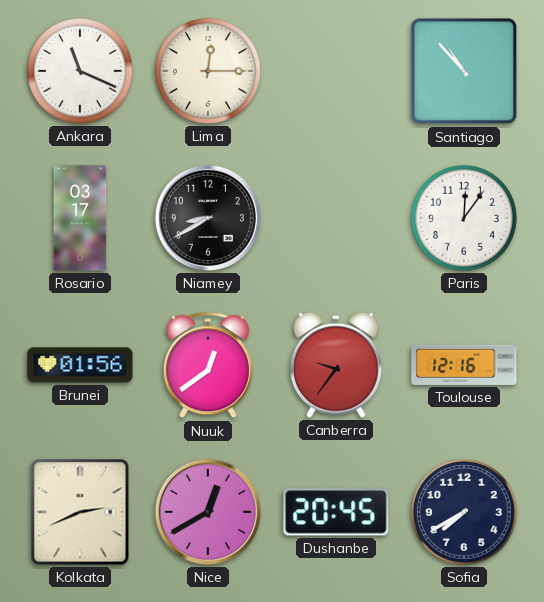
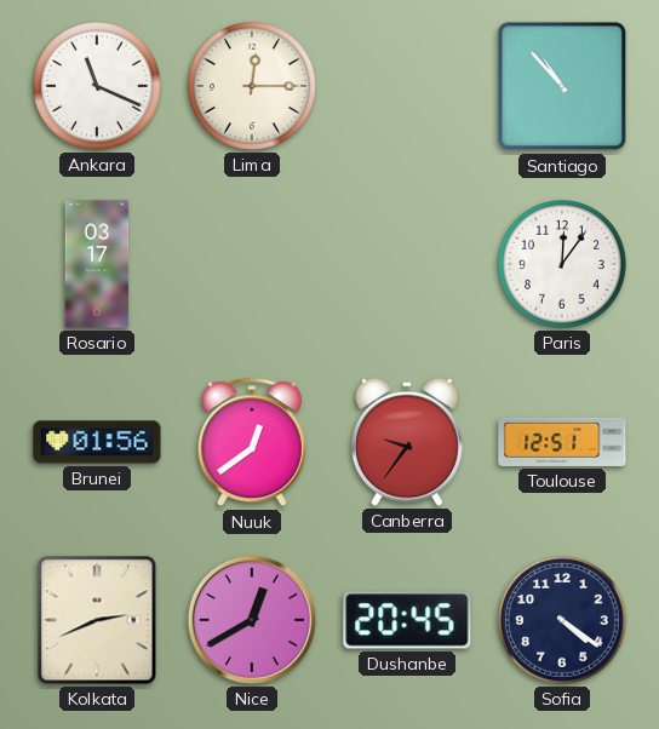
Niamey: 8:40 -> none (208, 218)
Toulouse: 12:16 -> 12:51 (562, 442)
Sofia: 7:40 -> 4:21 (563, 621)
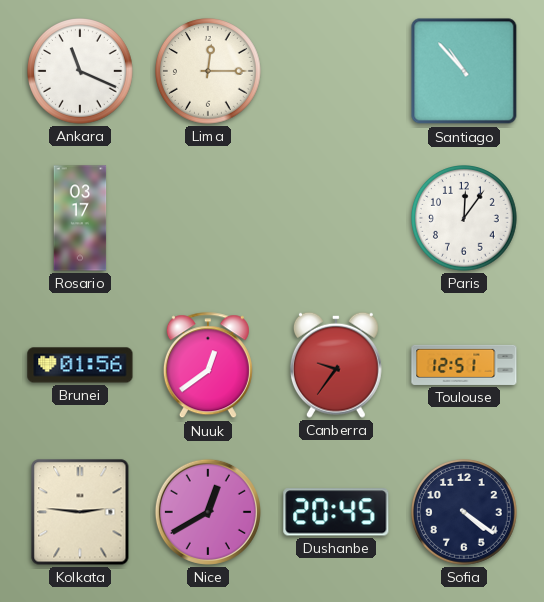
Kolkata: 2:41 -> 2:46 (80, 512)
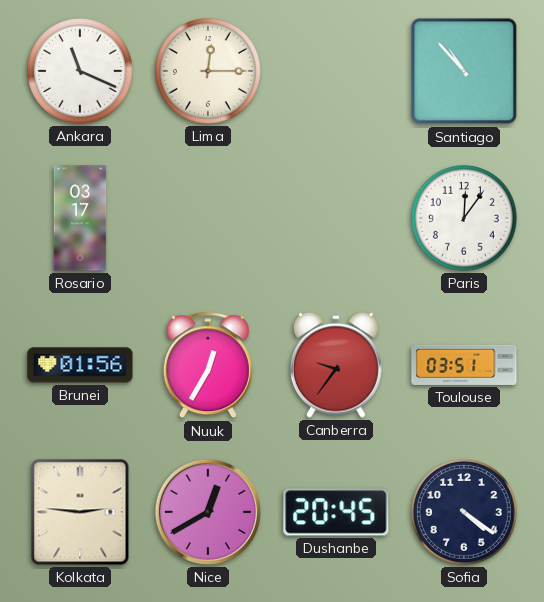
Nuuk: 12:39 -> 12:35 (208, 366)
Toulouse: 12:51 -> 03:51 (464, 365)
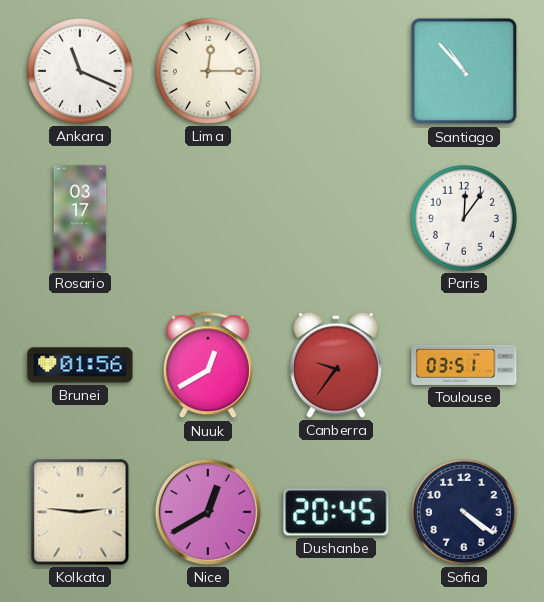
Nuuk: 12:35 -> 12:40 (208, 366)
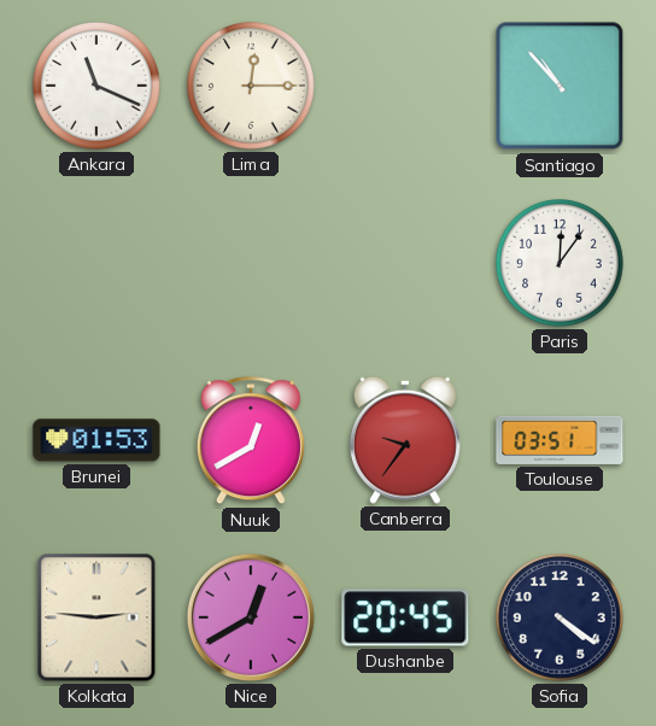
Rosario: 03:17 -> none (80, 218)
Brunei: 01:56 -> 01:53 (96, 440)
